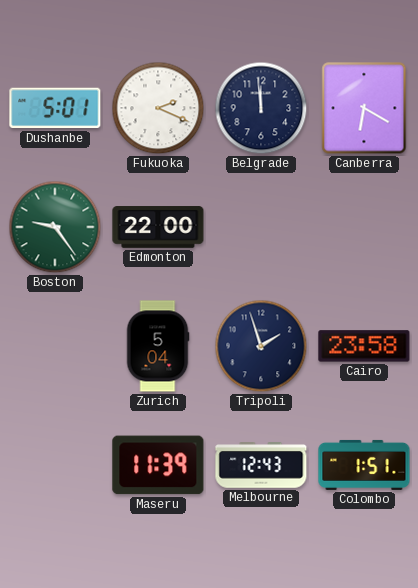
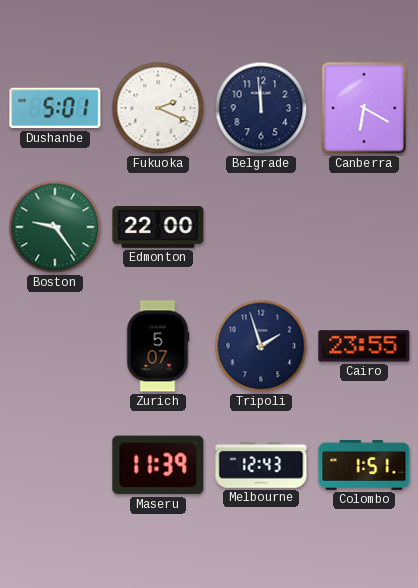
Zurich: 5:04 -> 5:07 (158, 346)
Cairo: 23:58 -> 23:55 (364, 346)
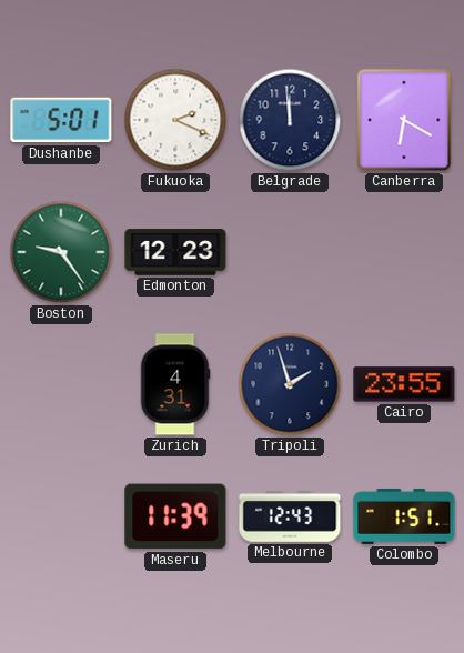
Edmonton: 22:00 -> 12:23 (175, 252)
Zurich: 5:07 -> 4:31 (175, 384)
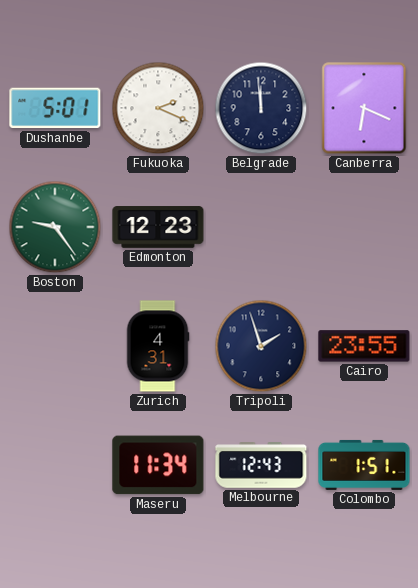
Canberra: 6:20 -> 6:19 (364, 108)
Maseru: 11:39 -> 11:34 (158, 465)
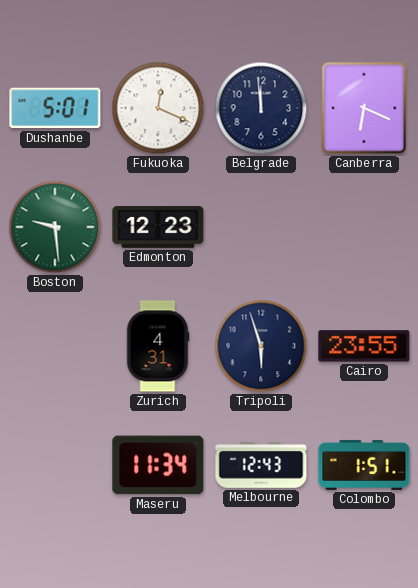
Fukuoka: 2:19 -> 12:19 (158, 108)
Boston: 9:24 -> 9:29 (55, 227)
Tripoli: 1:57 -> 5:57 (261, 346)
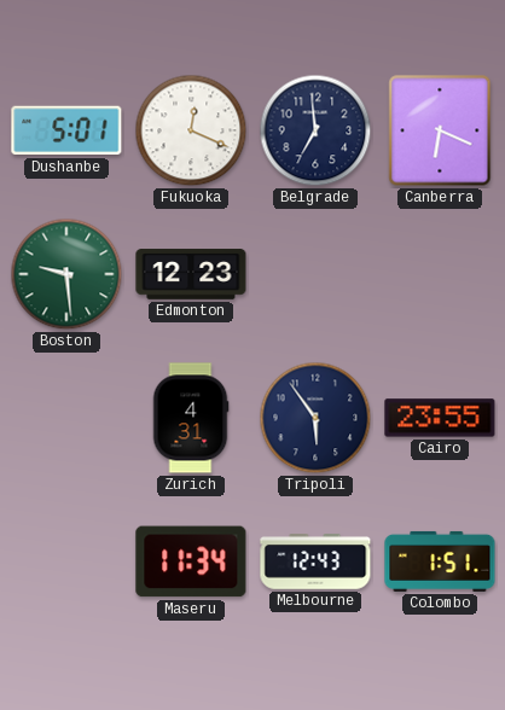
Belgrade: 11:59 -> 6:59 (315, 130)
Tripoli: 5:57 -> 5:54 (315, 418)
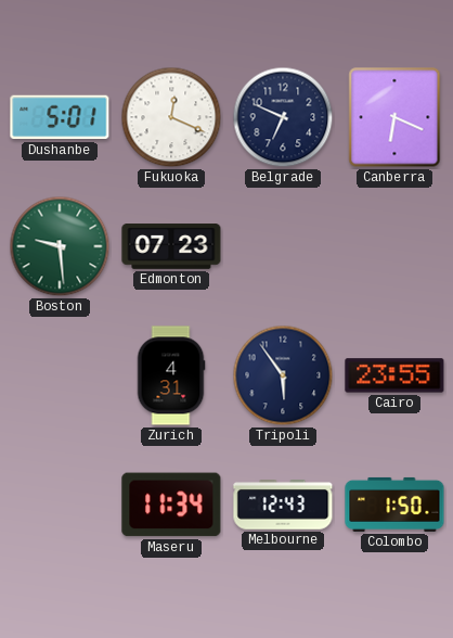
Belgrade: 6:59 -> 6:49 (283, 117)
Edmonton: 12:23 -> 07:23 (171, 246)
Colombo: 1:51 -> 1:50 (394, 505)
